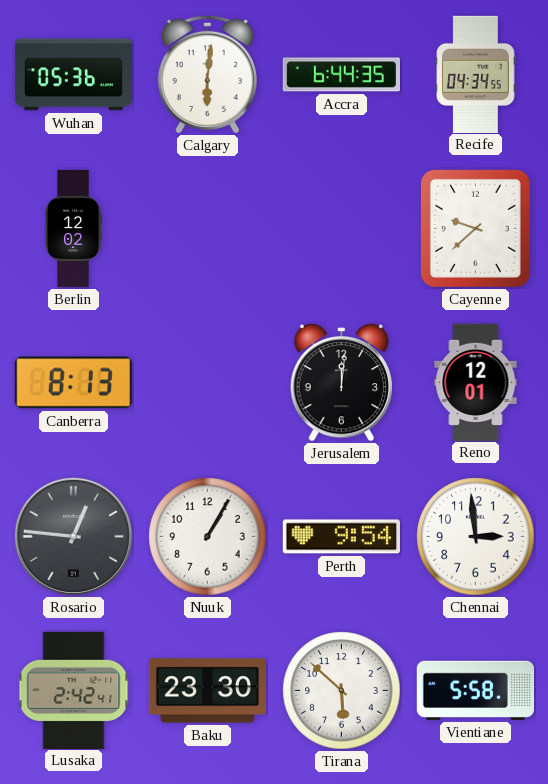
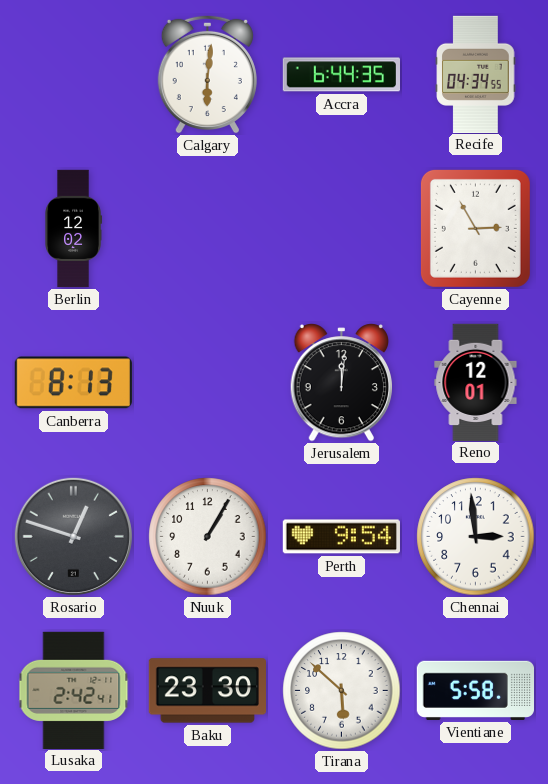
Wuhan: 05:36 -> none (73, 75)
Cayenne: 9:38 -> 2:55 (475, 228)
Rosario: 12:46 -> 12:48 (73, 536)
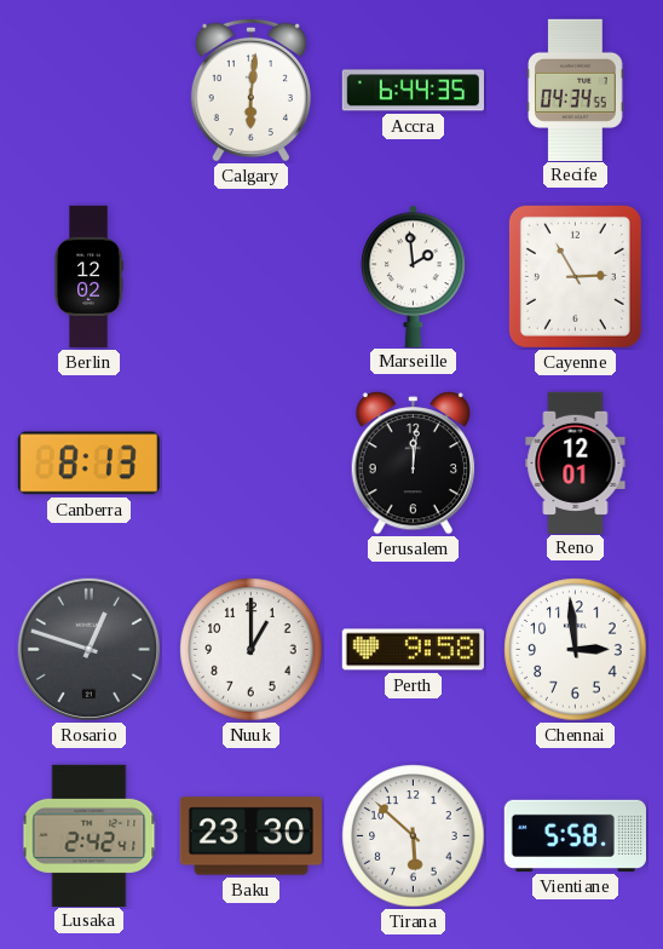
Marseille: none -> 1:59 (414, 276)
Nuuk: 1:05 -> 1:00 (252, 650)
Perth: 9:54 -> 9:58 (413, 650)
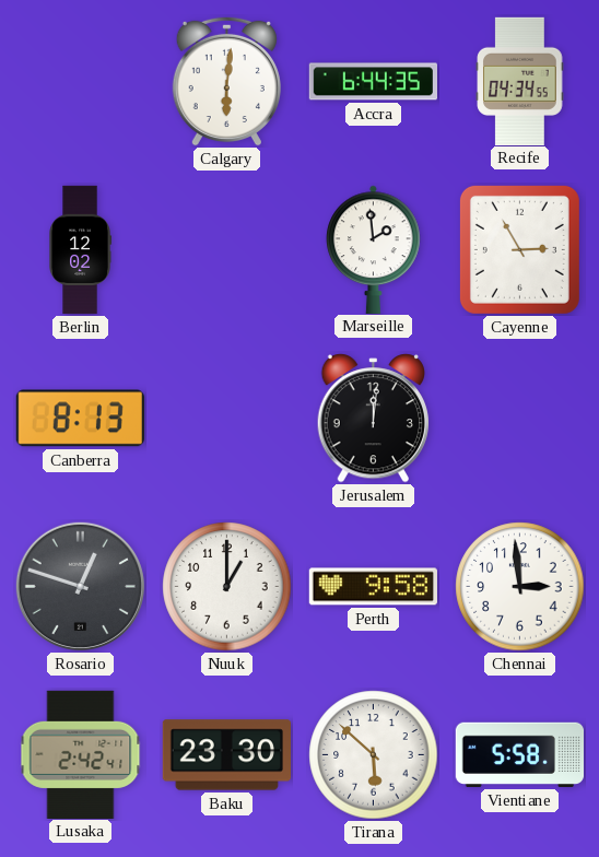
Reno: 12:01 -> none (576, 462)
